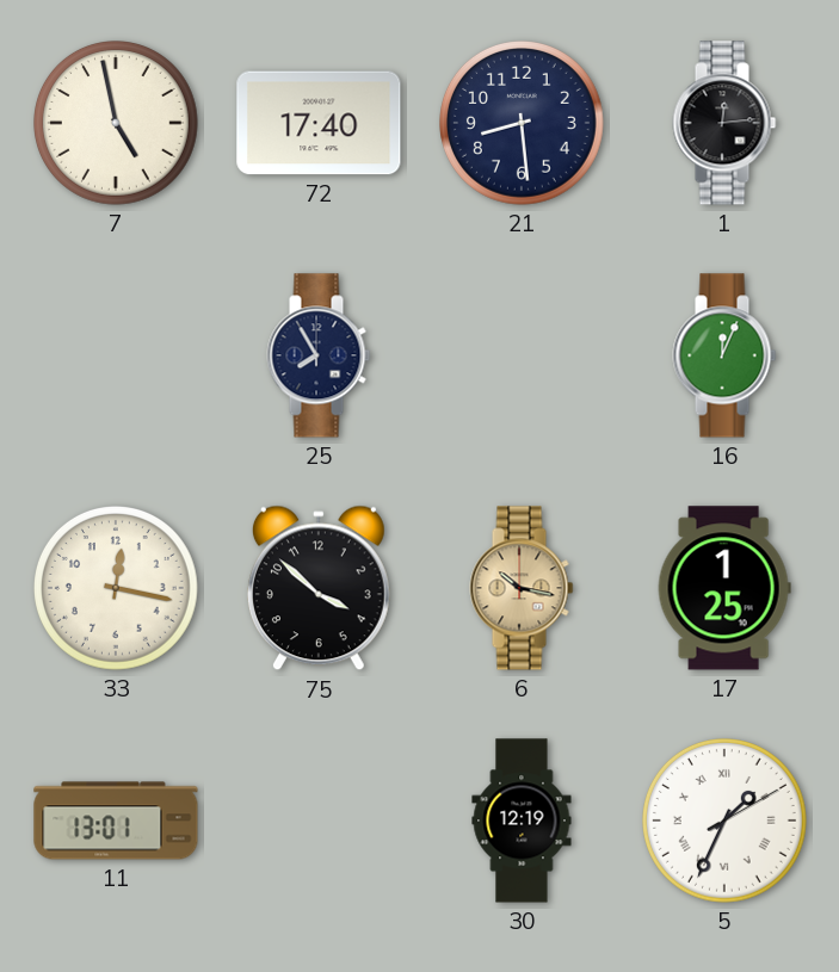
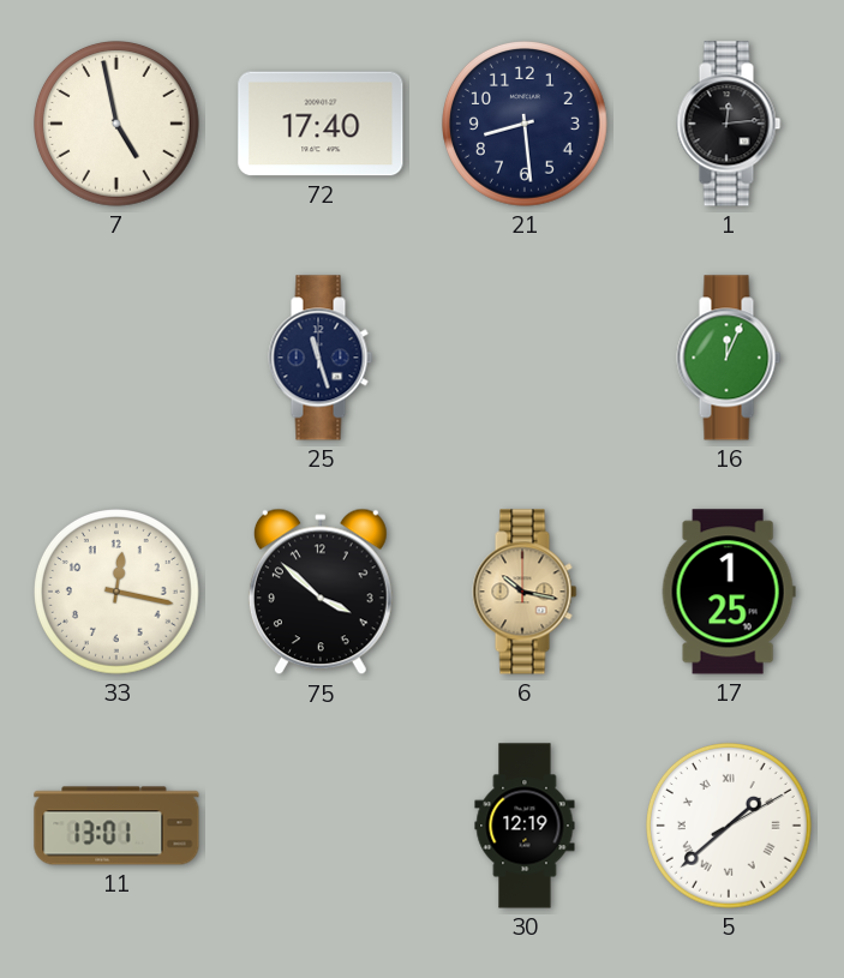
25: 7:55 -> 11:27 (321, 358)
5: 1:34 -> 1:38 (730, 827)
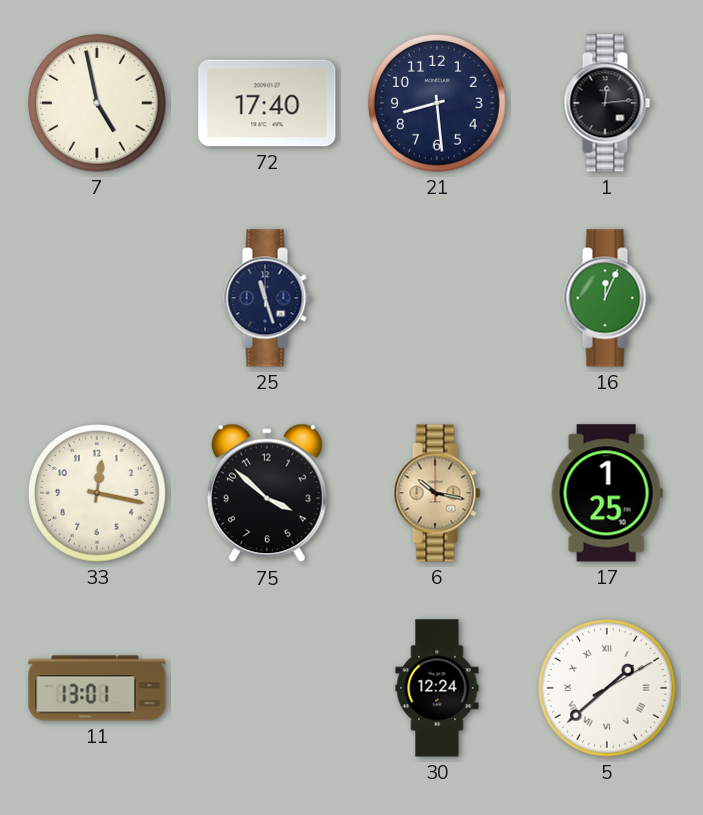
30: 12:19 -> 12:24 (437, 688)
